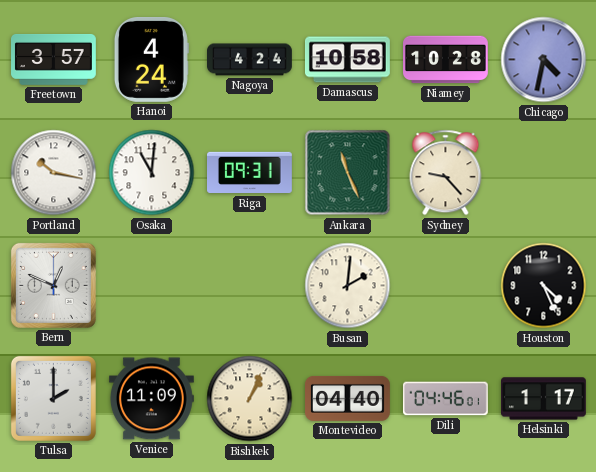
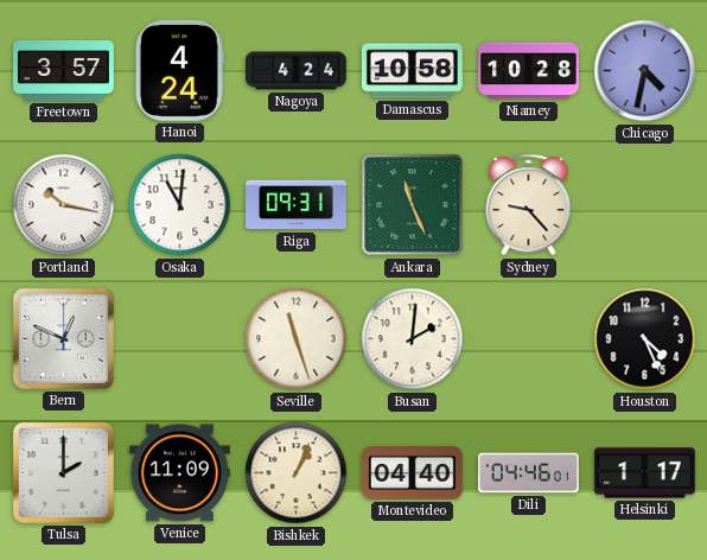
Seville: none -> 11:27 (297, 339)
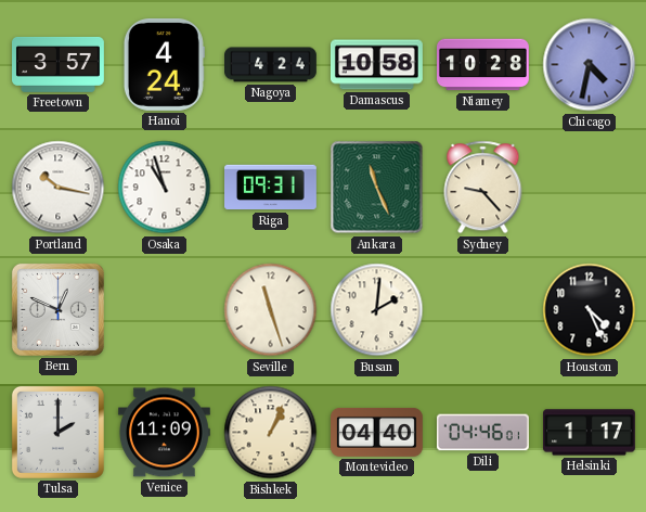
Osaka: 11:01 -> 10:57 (165, 188)
